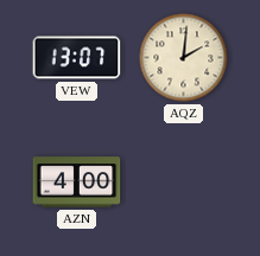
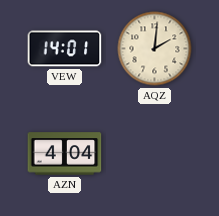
VEW: 13:07 -> 14:01 (65, 49)
AZN: 4:00 -> 4:04 (65, 154)
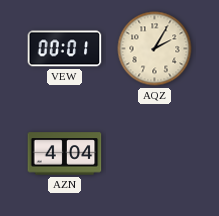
VEW: 14:01 -> 00:01 (65, 49)
AQZ: 2:01 -> 2:05 (155, 49)
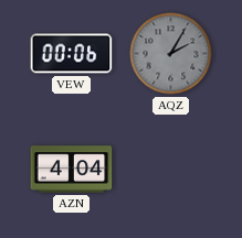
VEW: 00:01 -> 00:06 (72, 54)
AQZ dial: cream -> grey (171, 54)
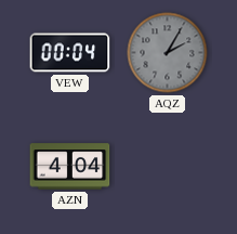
VEW: 00:06 -> 00:04 (70, 53)
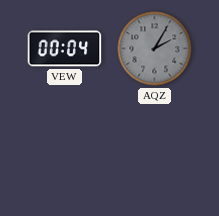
AZN: 4:04 -> none (70, 167)
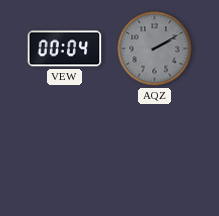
AQZ: 2:05 -> 2:10 (155, 49)
